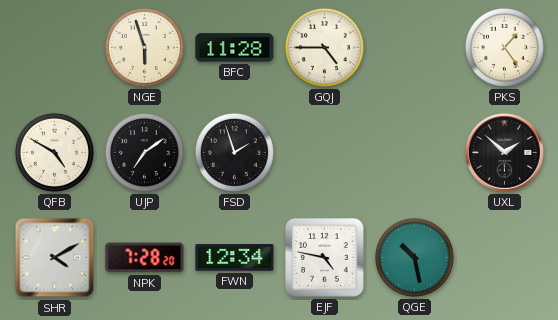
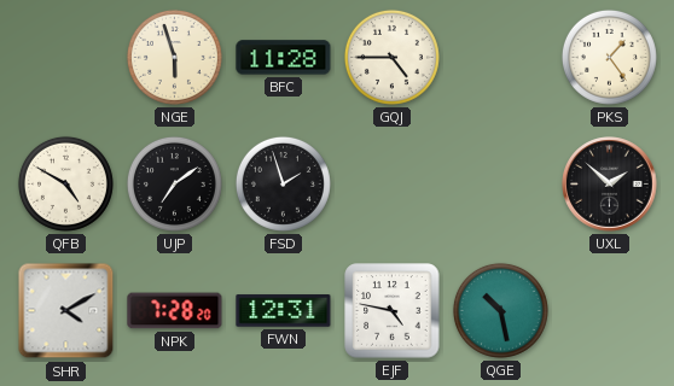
FWN: 12:34 -> 12:31 (284, 311)
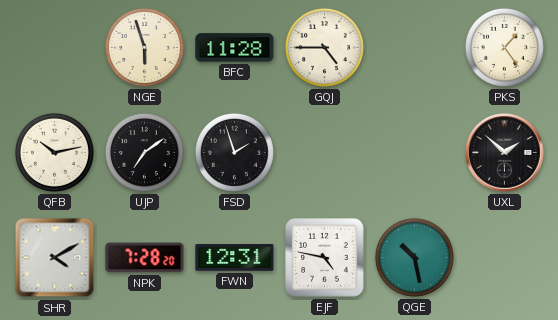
QFB: 4:50 -> 10:13 (54, 152)
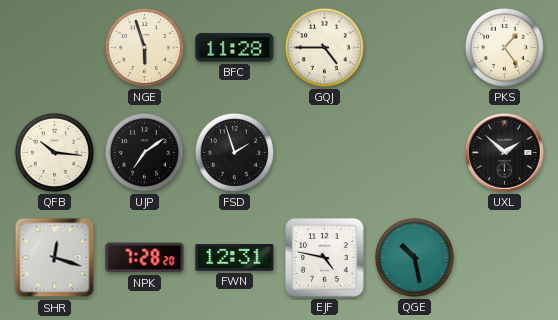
QFB: 10:13 -> 10:16 (54, 152)
SHR: 4:10 -> 12:18 (55, 258)
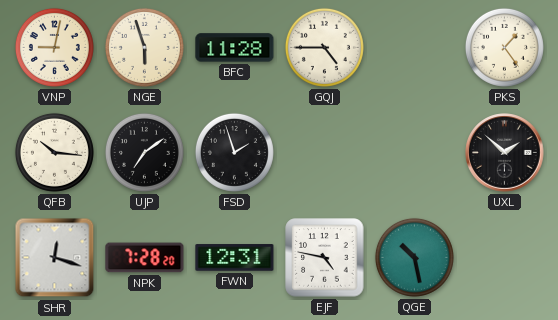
VNP: none -> 9:02 (54, 47)
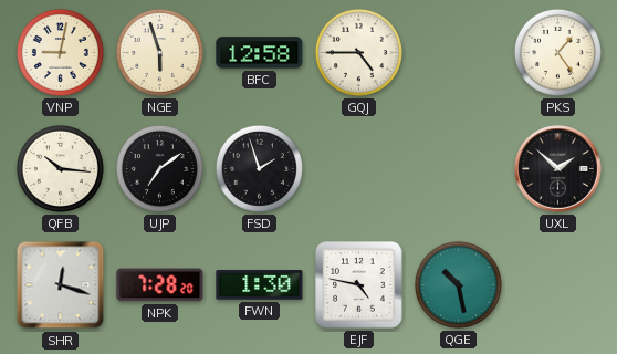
BFC: 11:28 -> 12:58 (260, 53)
FWN: 12:31 -> 1:30 (260, 285)
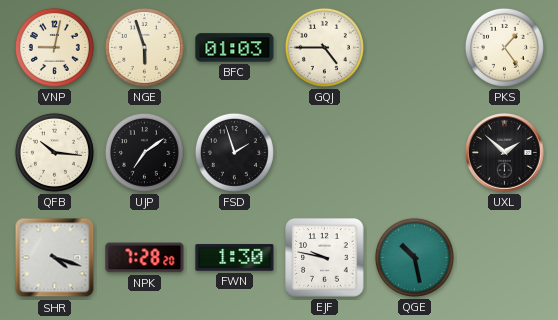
BFC: 12:58 -> 01:03 (235, 48)
SHR: 12:18 -> 4:18 (55, 258)
EJF: 4:47 -> 9:47 (325, 258)
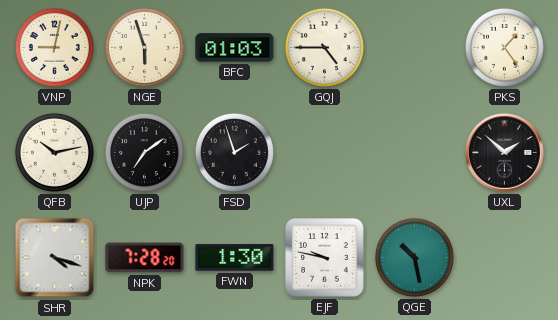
QFB: 10:16 -> 10:13 (54, 152)
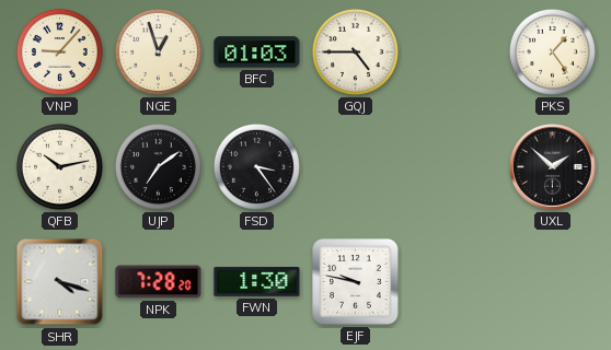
VNP: 9:02 -> 9:07 (59, 51)
NGE: 5:57 -> 12:57 (158, 51)
FSD: 1:57 -> 3:24 (256, 166)
QGE: 10:28 -> none (414, 257)
